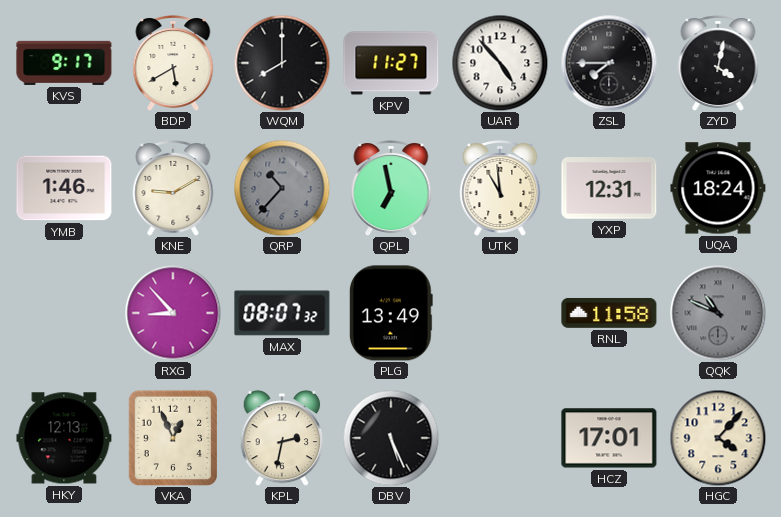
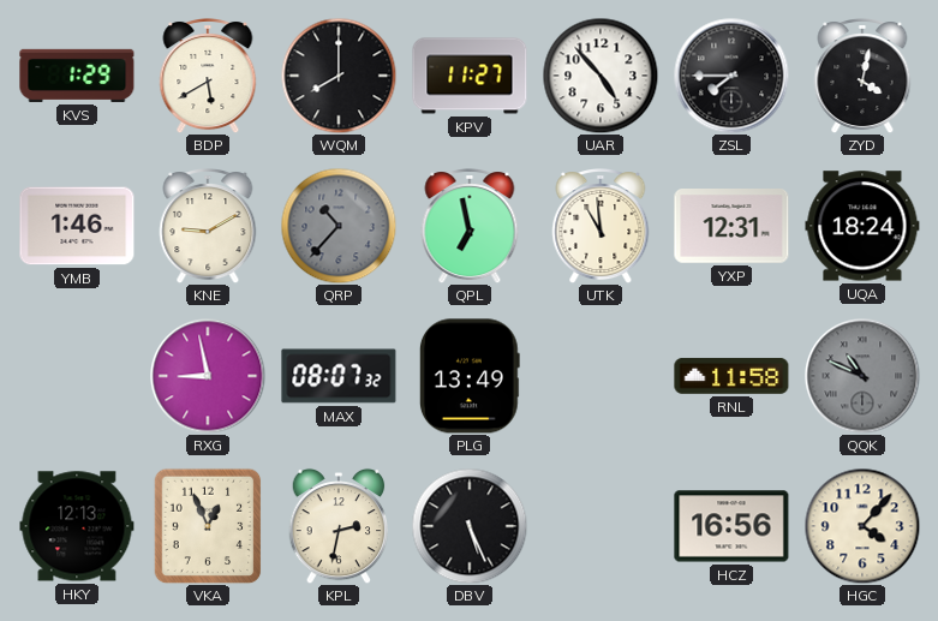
KVS: 9:17 -> 1:29 (77, 76)
RXG: 8:53 -> 8:58 (208, 376)
HCZ: 17:01 -> 16:56 (731, 526)
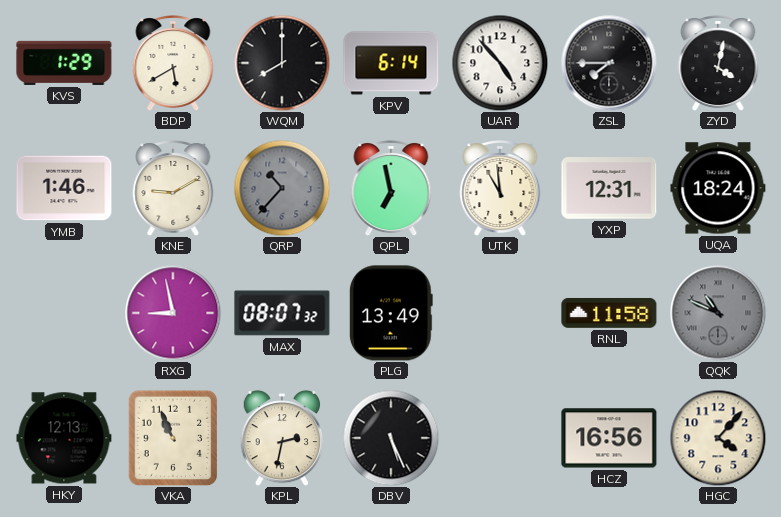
KPV: 11:27 -> 6:14 (391, 63)
VKA: 12:56 -> 10:56 (173, 438)
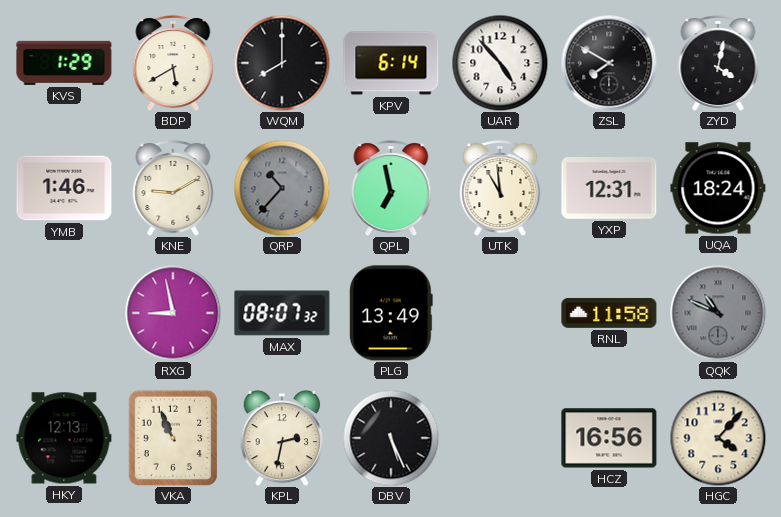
ZSL: 7:45 -> 7:50 (609, 63)
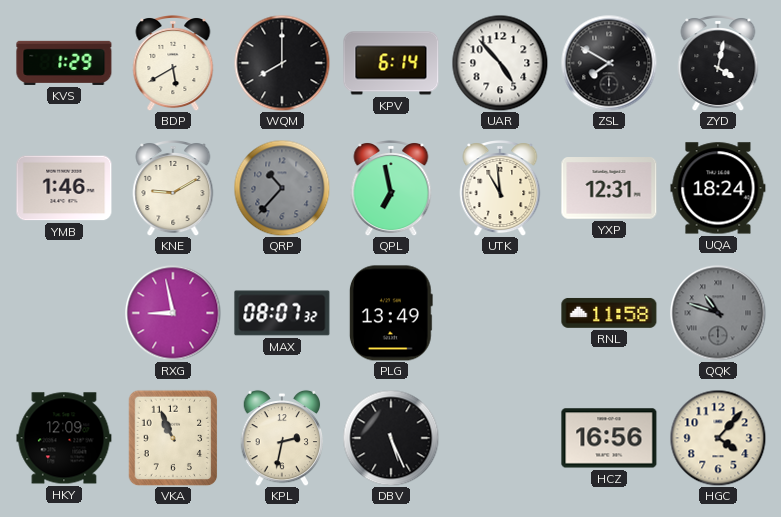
QQK: 10:49 -> 10:48 (718, 313)
HKY: 12:13 -> 12:09 (64, 438)
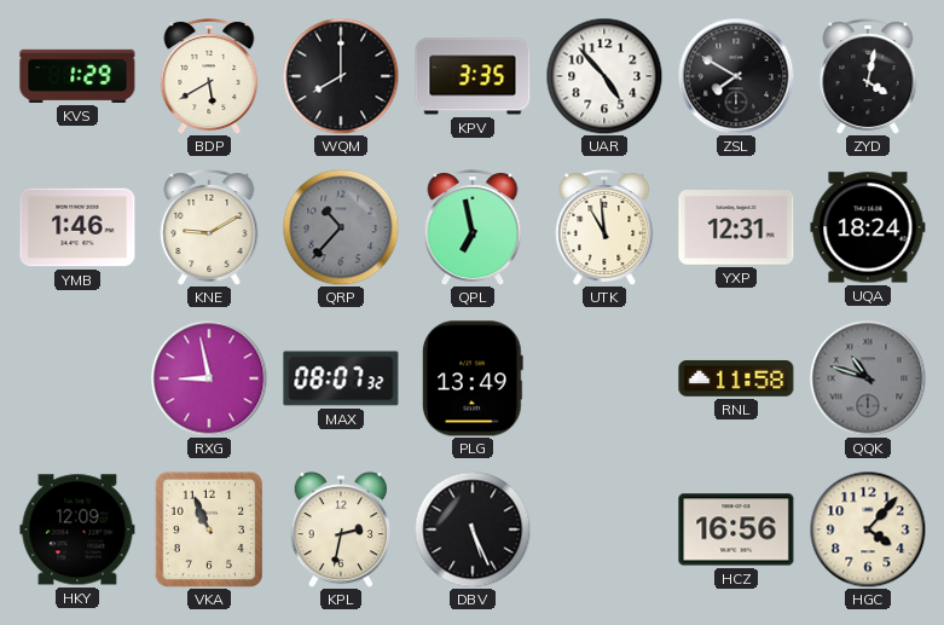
KPV: 6:14 -> 3:35 (473, 76)
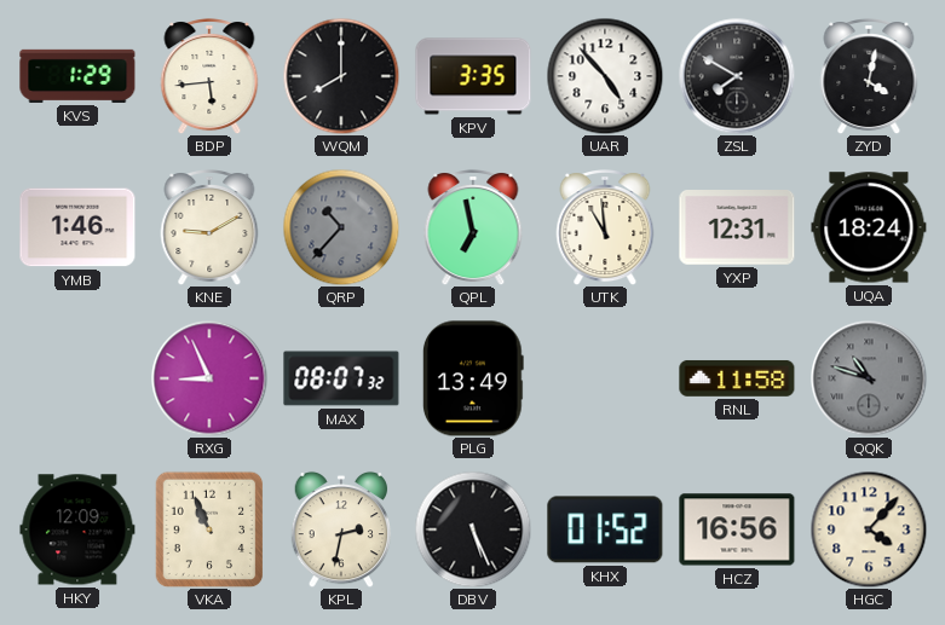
BDP: 5:40 -> 5:44 (209, 77)
RXG: 8:58 -> 8:56 (209, 378)
KHX: none -> 01:52 (605, 529)
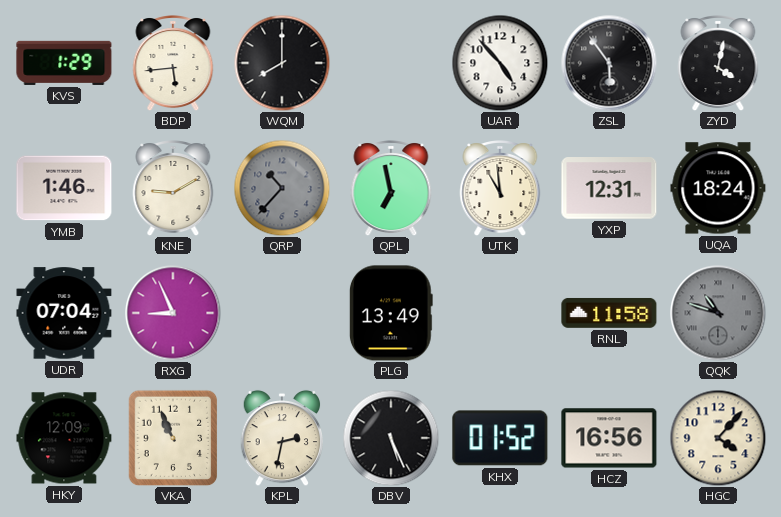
KPV: 3:35 -> none (473, 76)
ZSL: 7:50 -> 5:54 (609, 63)
UDR: none -> 07:04 (64, 313)
MAX: 08:07 -> none (341, 378)
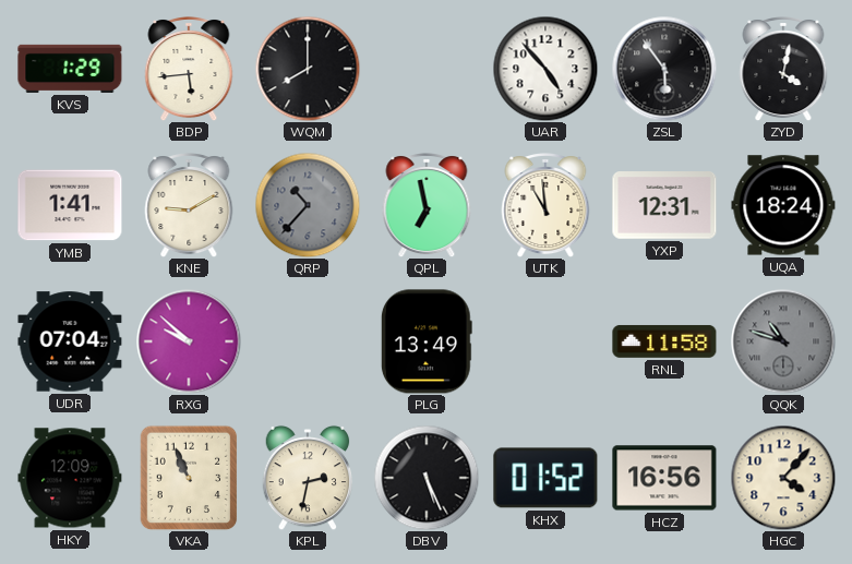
YMB: 1:46 -> 1:41 (70, 205)
RXG: 8:56 -> 9:52 (189, 341)
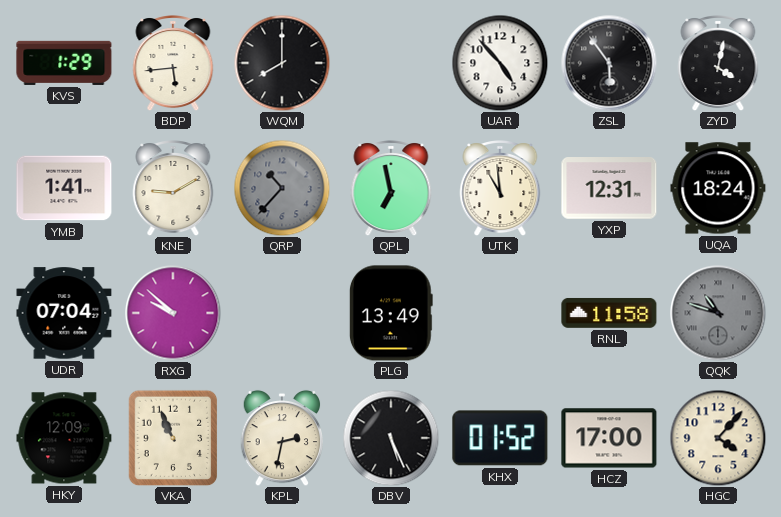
HCZ: 16:56 -> 17:00 (609, 438)
